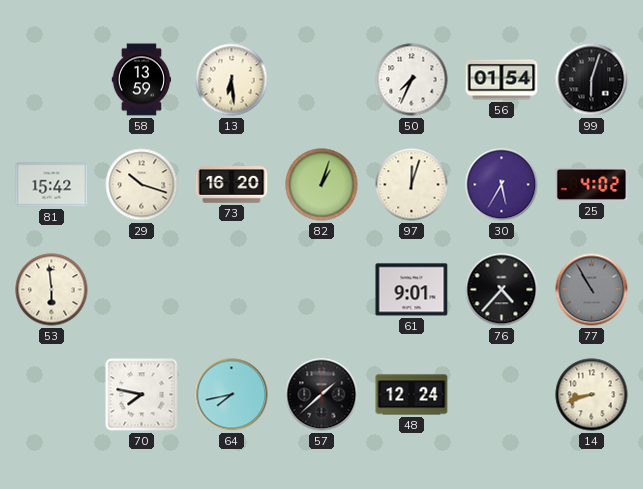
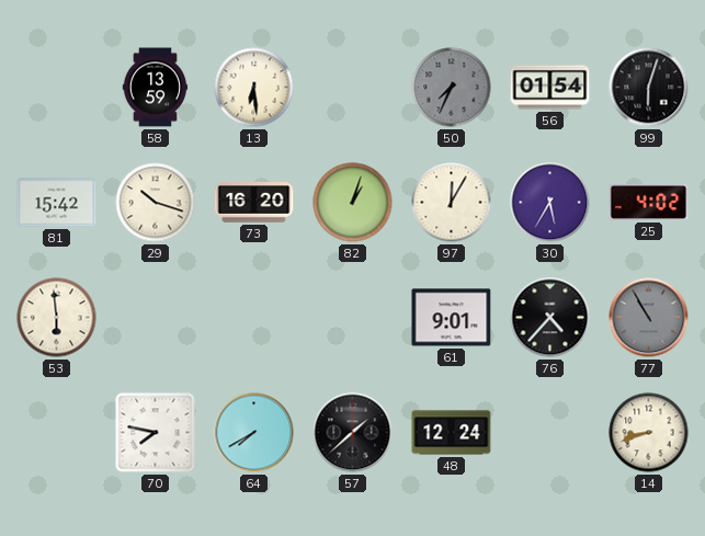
50 dial: white -> grey (452, 88)
97: 12:03 -> 12:05 (452, 203)
64: 7:43 -> 7:40 (254, 433)
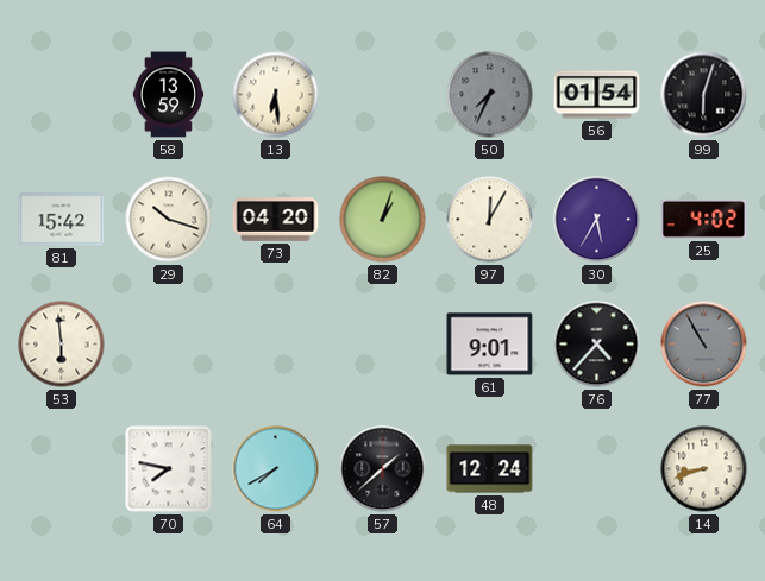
73: 16:20 -> 04:20 (276, 220)
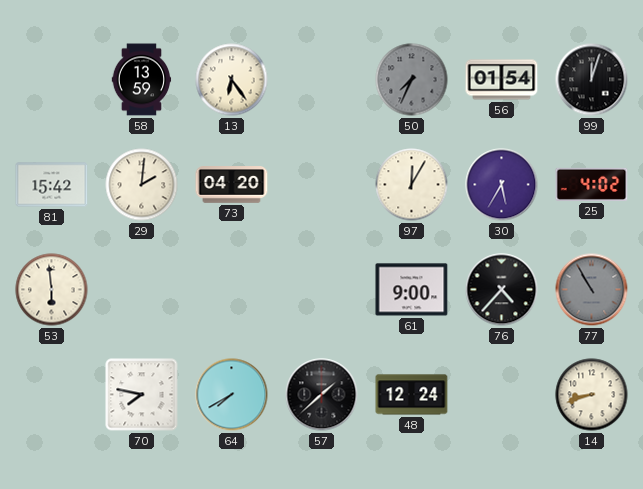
13: 6:29 -> 6:24 (232, 80)
99: 6:03 -> 12:03 (592, 80)
29: 10:18 -> 2:01 (142, 185)
82: 1:03 -> none (383, 220)
61: 9:01 -> 9:00 (412, 290)
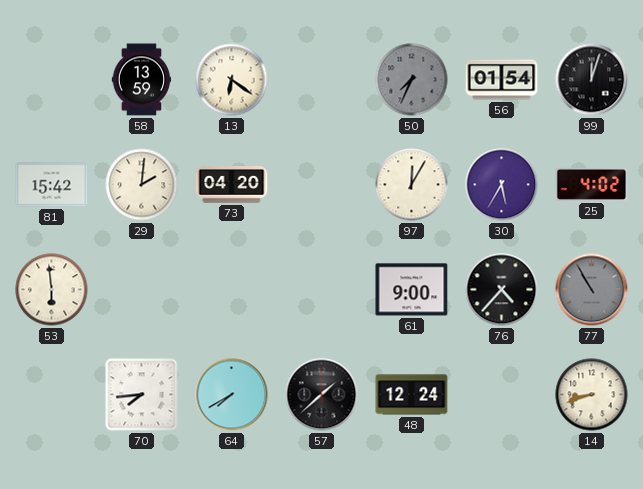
13: 6:24 -> 6:21 (232, 80)
70: 7:47 -> 7:44 (142, 395)
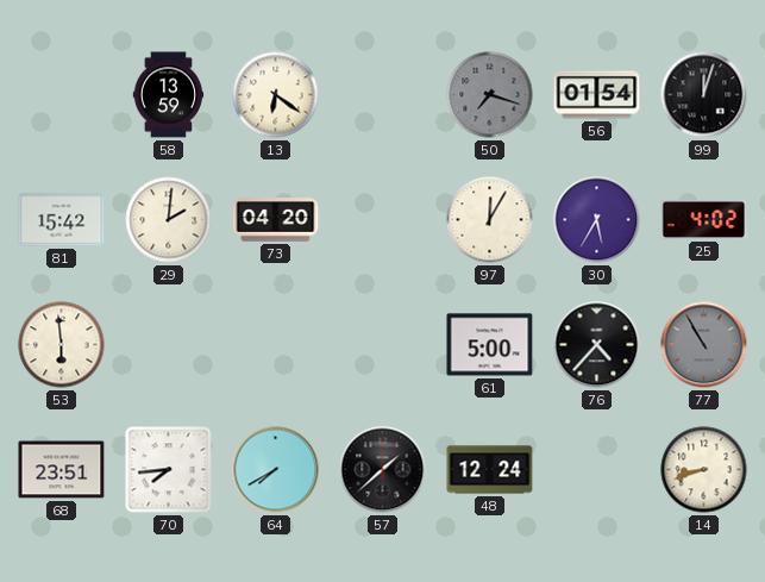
50: 7:34 -> 7:18 (490, 95)
61: 9:00 -> 5:00 (490, 345)
68: none -> 23:51 (62, 470)
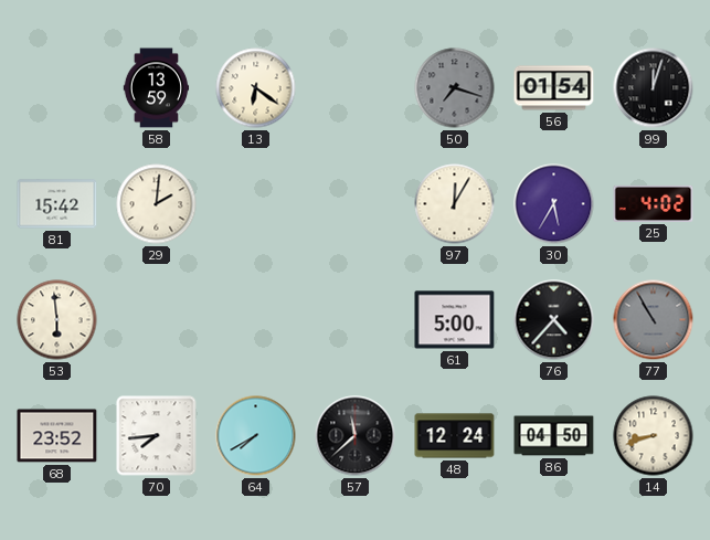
73: 04:20 -> none (276, 220)
68: 23:51 -> 23:52 (57, 436)
57: 1:38 -> 11:38 (356, 436)
86: none -> 04:50 (554, 436)
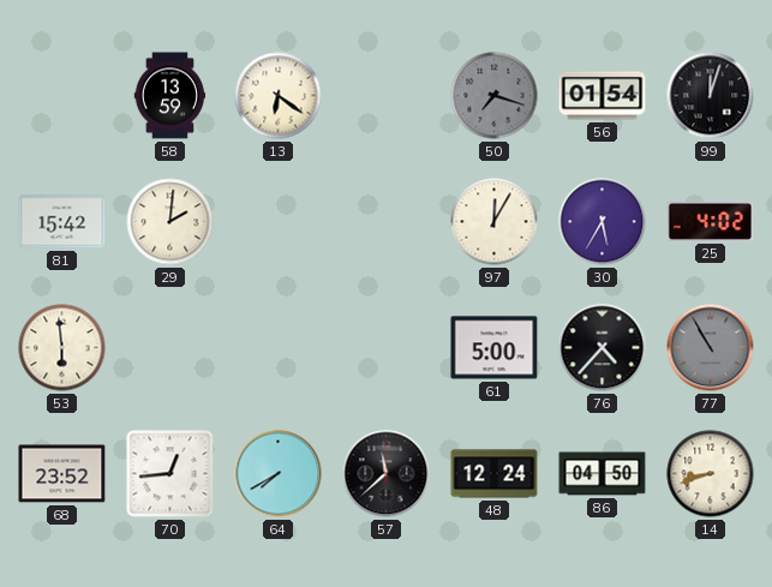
70: 7:44 -> 12:44 (170, 474)
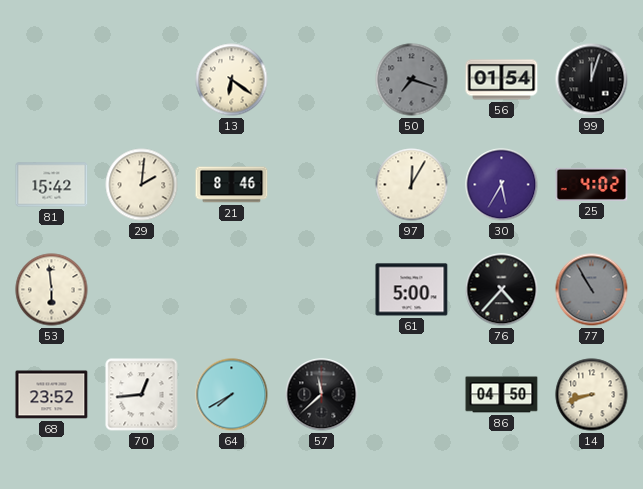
58: 13:59 -> none (170, 96)
21: none -> 8:46 (232, 185)
48: 12:24 -> none (495, 474)
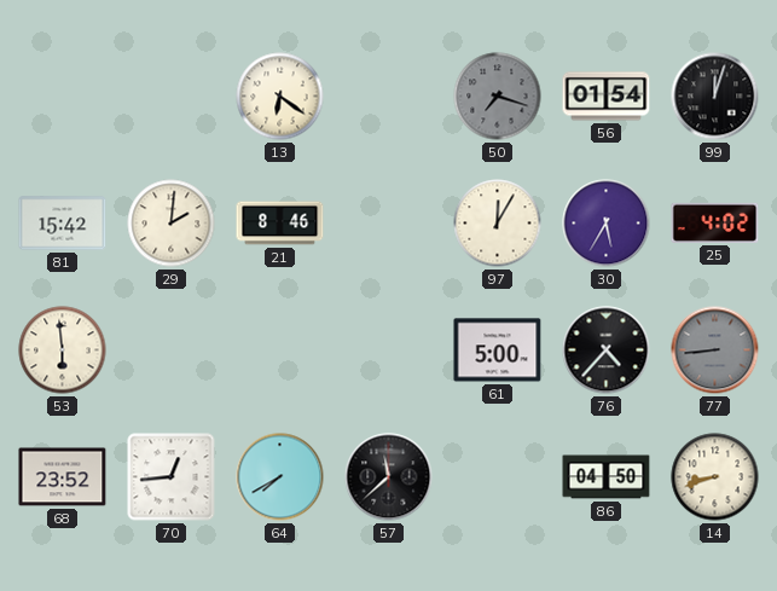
77: 10:55 -> 8:44 (715, 350)
